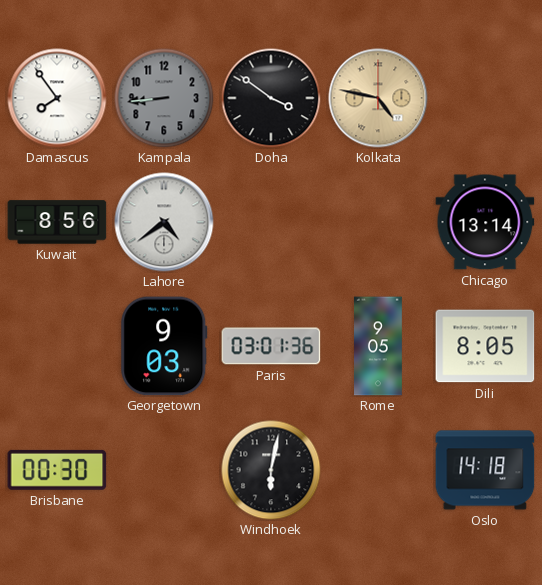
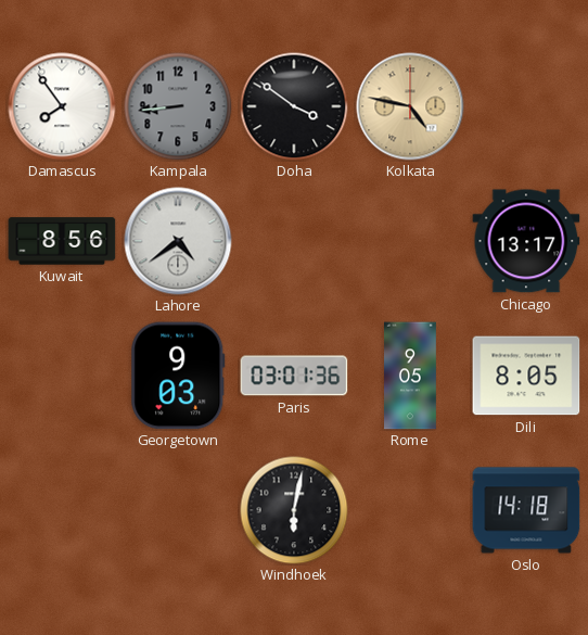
Chicago: 13:14 -> 13:17 (526, 241)
Brisbane: 00:30 -> none (57, 470)
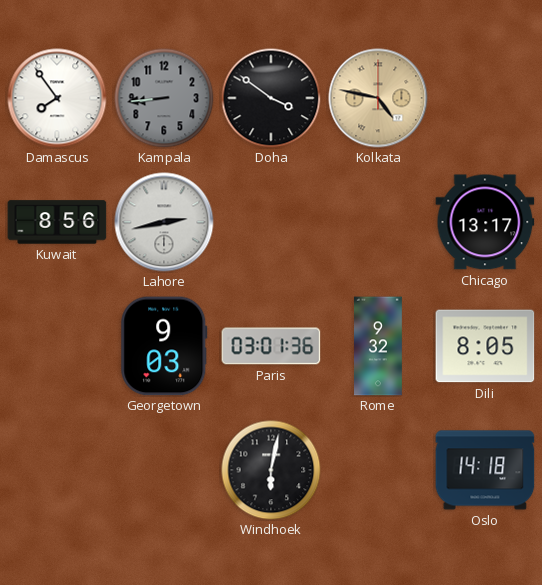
Lahore: 4:39 -> 2:43 (164, 222)
Rome: 9:05 -> 9:32 (379, 346)
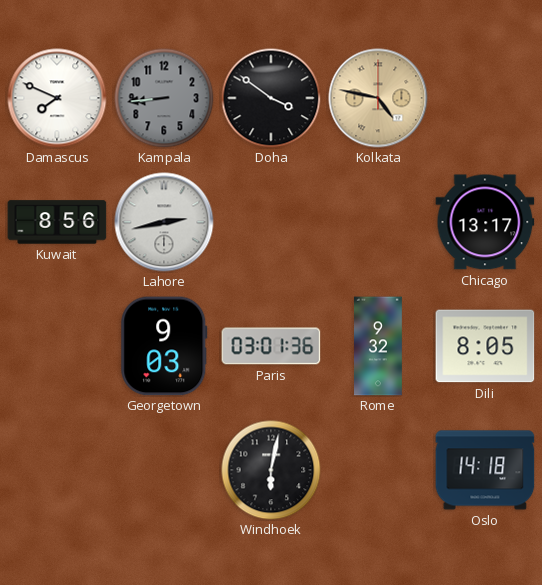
Damascus: 7:54 -> 7:49 (57, 98)
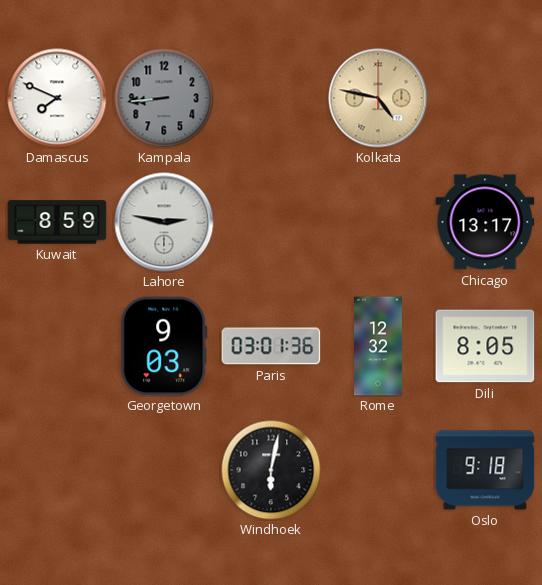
Doha: 3:51 -> none (271, 98)
Kuwait: 8:56 -> 8:59 (57, 222)
Lahore: 2:43 -> 2:47 (164, 222)
Rome: 9:32 -> 12:32 (379, 346)
Oslo: 14:18 -> 9:18 (485, 470)
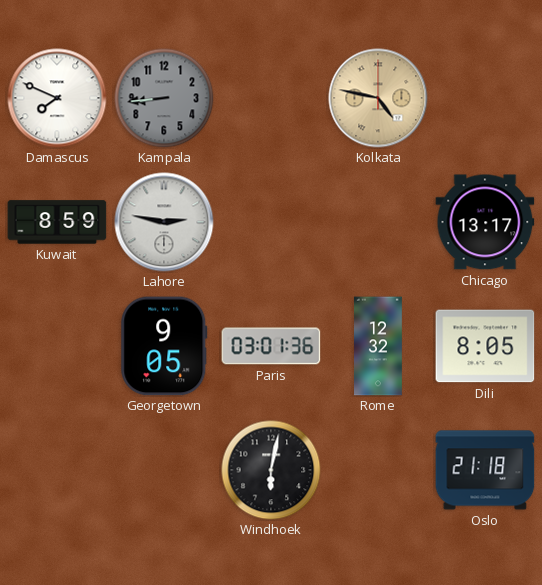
Georgetown: 9:03 -> 9:05 (164, 346)
Oslo: 9:18 -> 21:18 (485, 470)
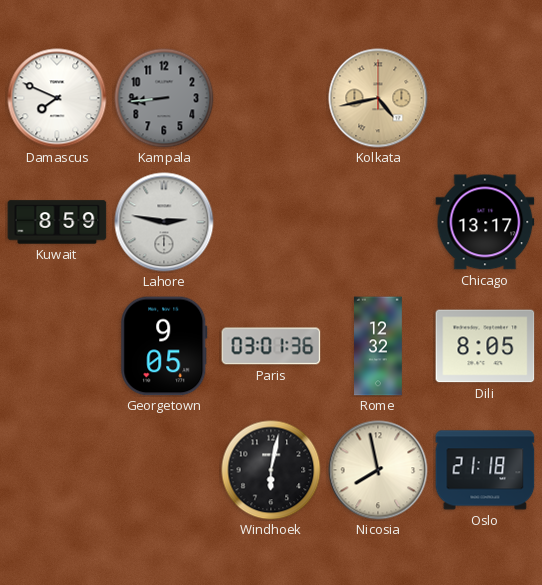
Kolkata: 4:47 -> 4:43 (378, 98)
Nicosia: none -> 7:58 (378, 470)
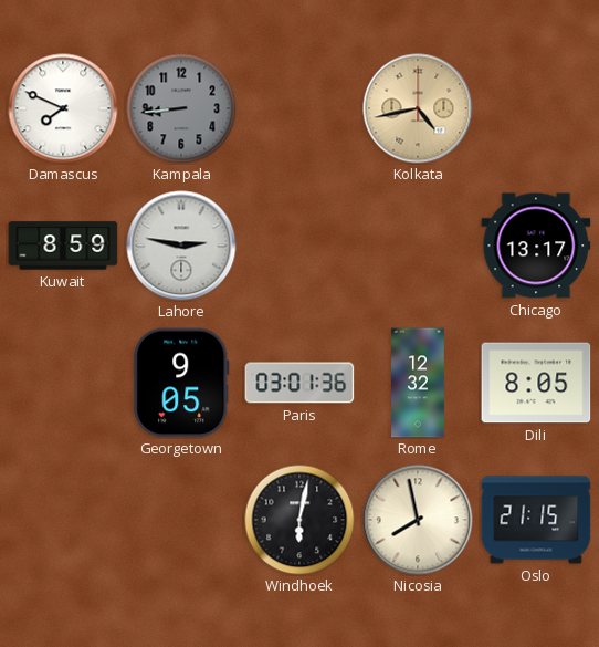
Oslo: 21:18 -> 21:15 (536, 520)
